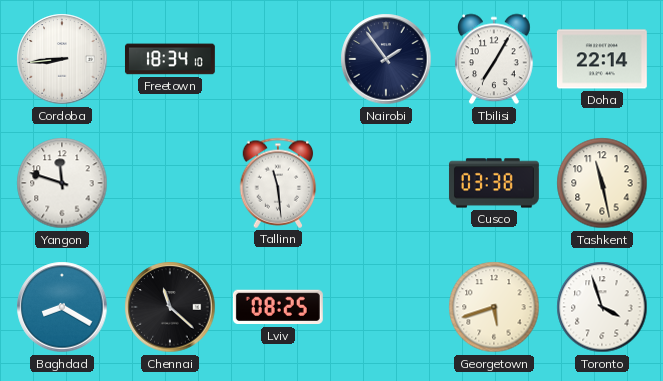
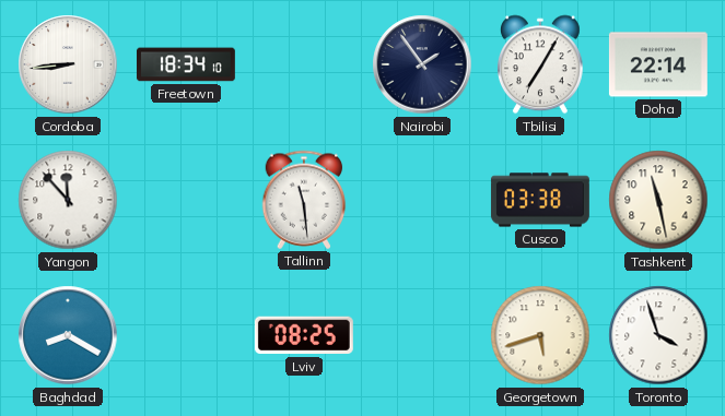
Yangon: 11:48 -> 11:53 (68, 200)
Chennai: 11:22 -> none (170, 307)
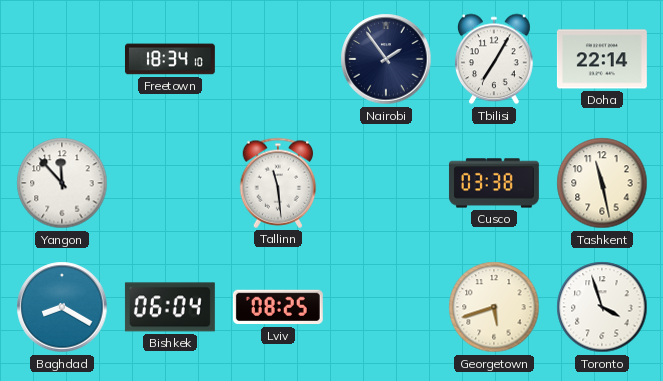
Cordoba: 8:44 -> none (68, 64)
Bishkek: none -> 06:04 (170, 307)
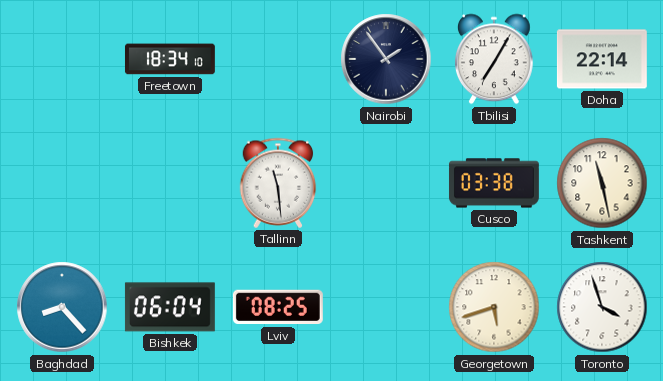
Yangon: 11:53 -> none (62, 183)
Baghdad: 8:20 -> 8:23 (62, 307)
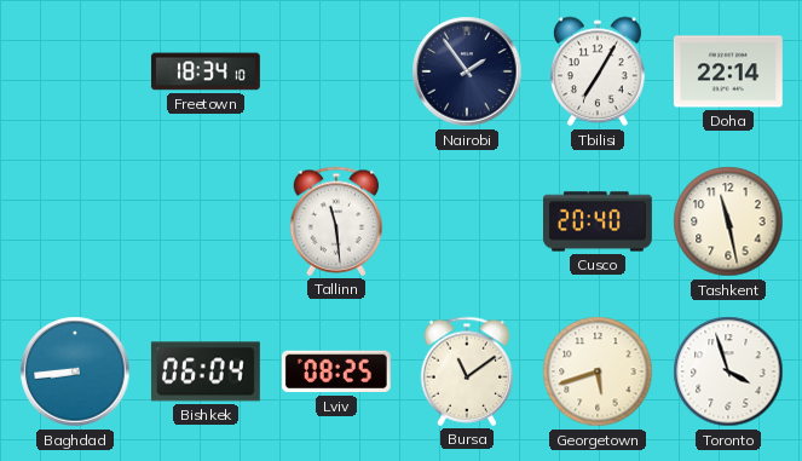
Cusco: 03:38 -> 20:40 (598, 221)
Baghdad: 8:23 -> 8:44 (75, 371)
Bursa: none -> 11:09 (467, 371)
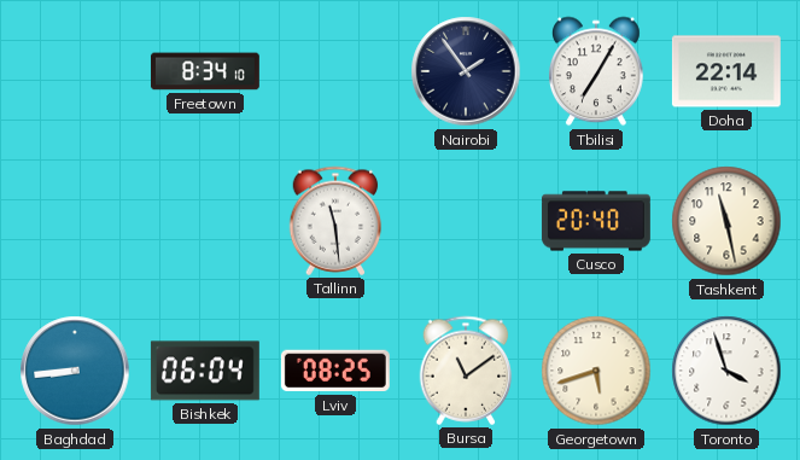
Freetown: 18:34 -> 8:34 (205, 71)
